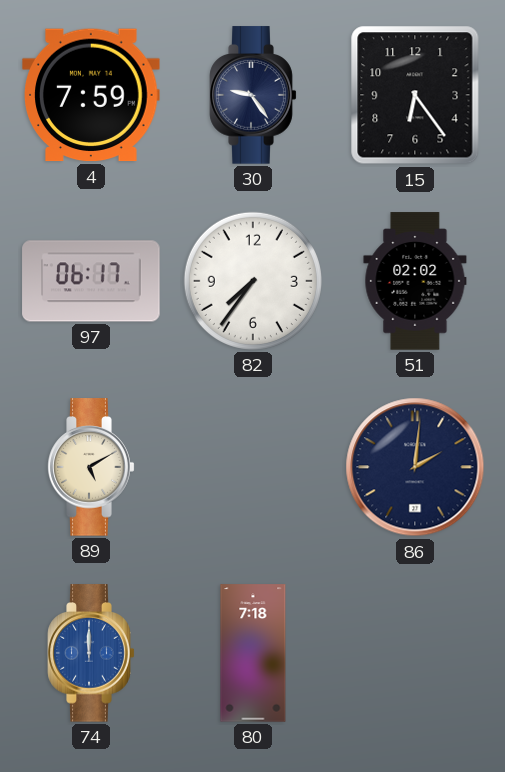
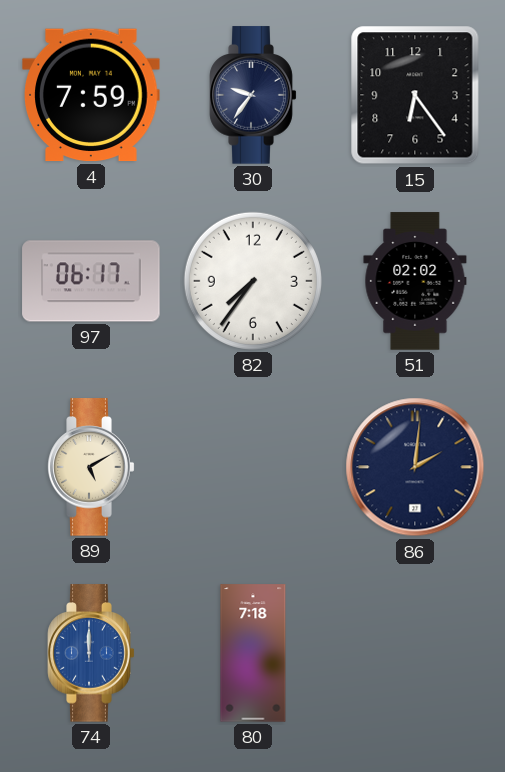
30: 9:24 -> 9:36 (253, 95)
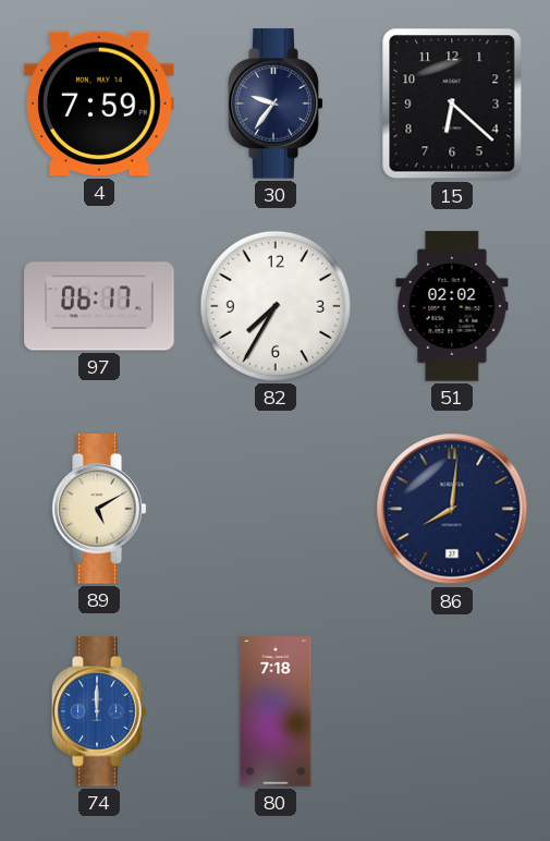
15: 6:24 -> 6:22 (452, 103)
82: 7:36 -> 7:35 (276, 306)
86: 2:01 -> 8:01 (452, 509)
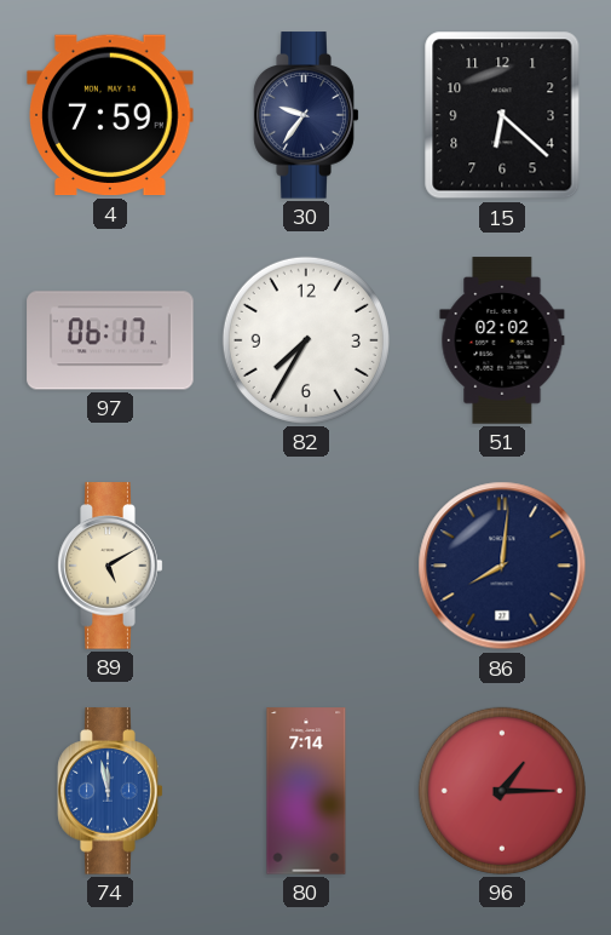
74: 12:00 -> 11:58 (110, 791)
80: 7:18 -> 7:14 (306, 791)
96: none -> 1:15 (502, 791)
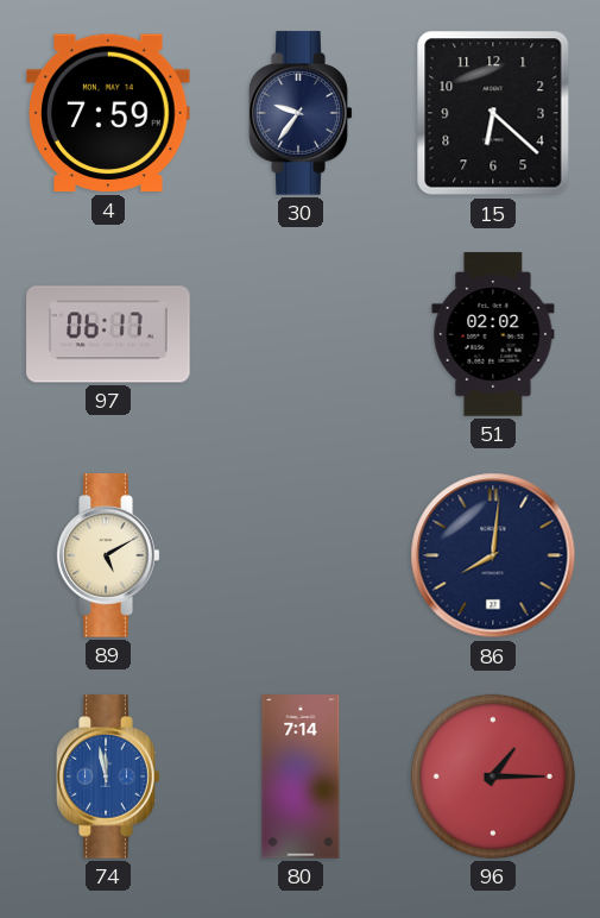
82: 7:35 -> none (306, 340)
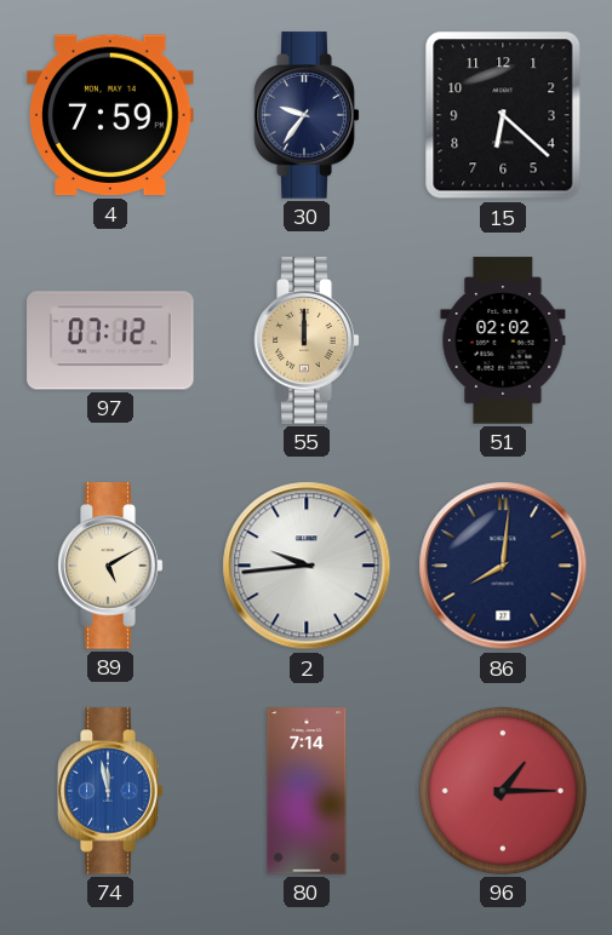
97: 06:17 -> 07:12 (110, 340)
55: none -> 12:00 (307, 340)
2: none -> 9:44 (307, 566)
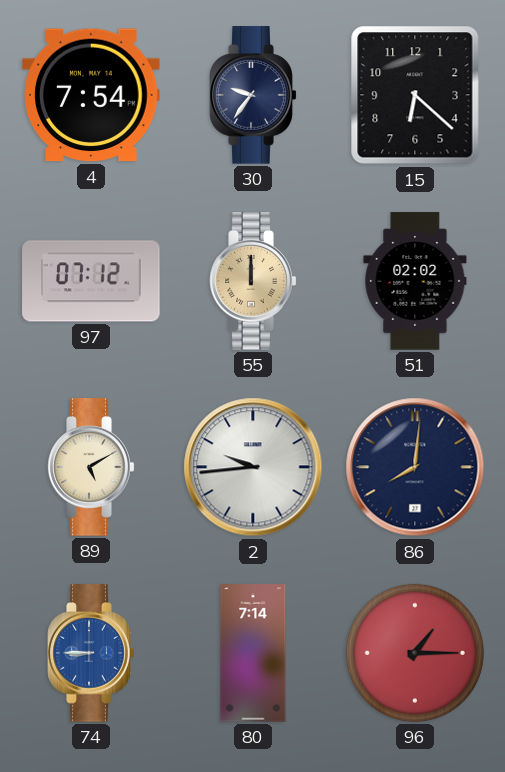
4: 7:59 -> 7:54 (91, 95)
74: 11:58 -> 8:45 (91, 653)
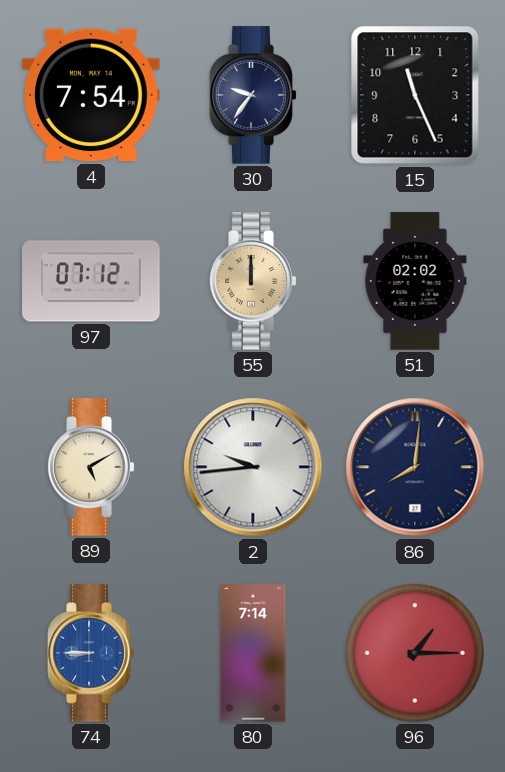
15: 6:22 -> 11:26 (415, 95)
